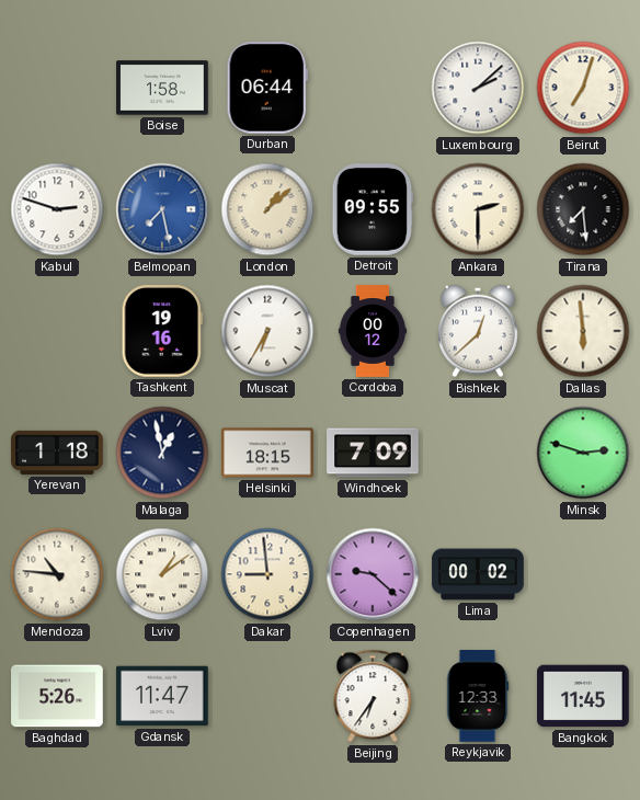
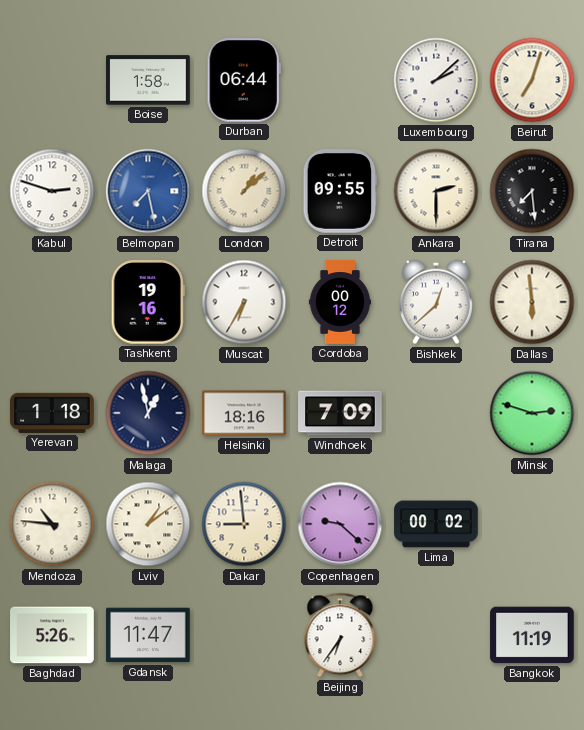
Helsinki: 18:15 -> 18:16 (244, 413)
Reykjavik: 12:33 -> none (478, 696)
Bangkok: 11:45 -> 11:19 (532, 635)
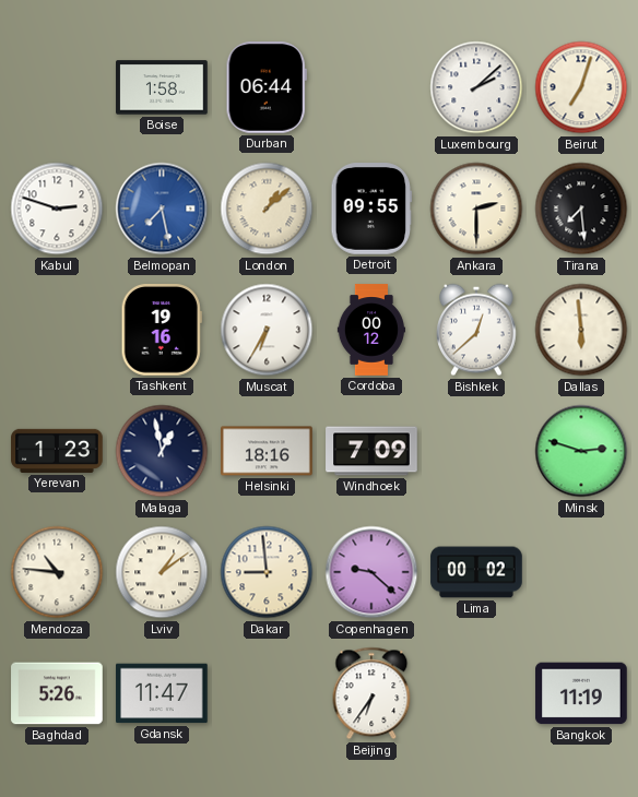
Yerevan: 1:18 -> 1:23 (57, 451)
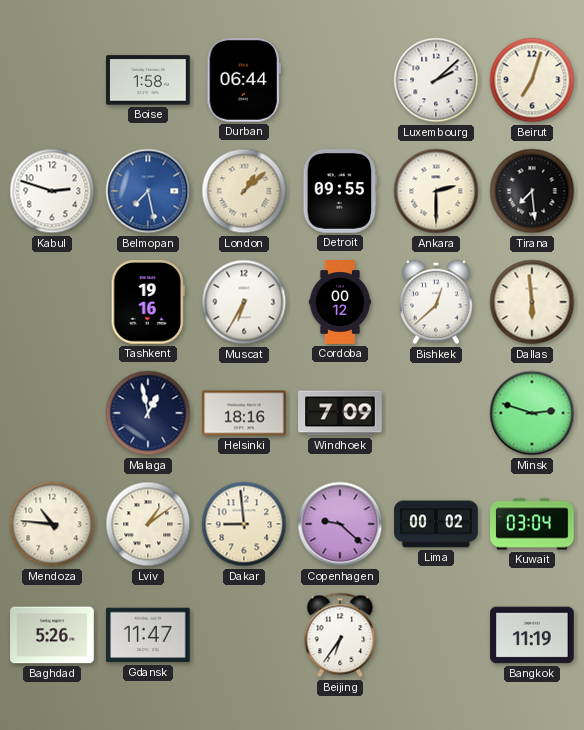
Yerevan: 1:23 -> none (57, 451)
Kuwait: none -> 03:04 (532, 524)
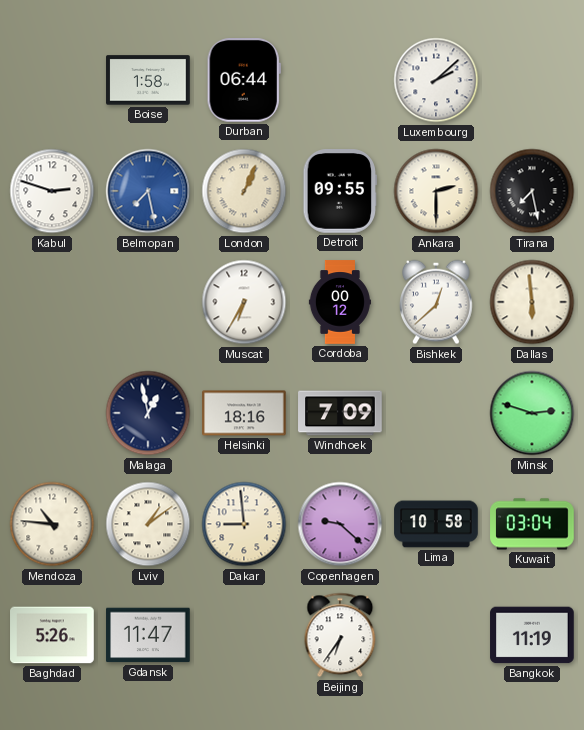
Beirut: 7:03 -> none (532, 80)
London: 1:08 -> 1:04 (244, 191)
Tirana: 7:29 -> 7:28 (532, 191)
Tashkent: 19:16 -> none (148, 303)
Lima: 00:02 -> 10:58 (436, 524)
